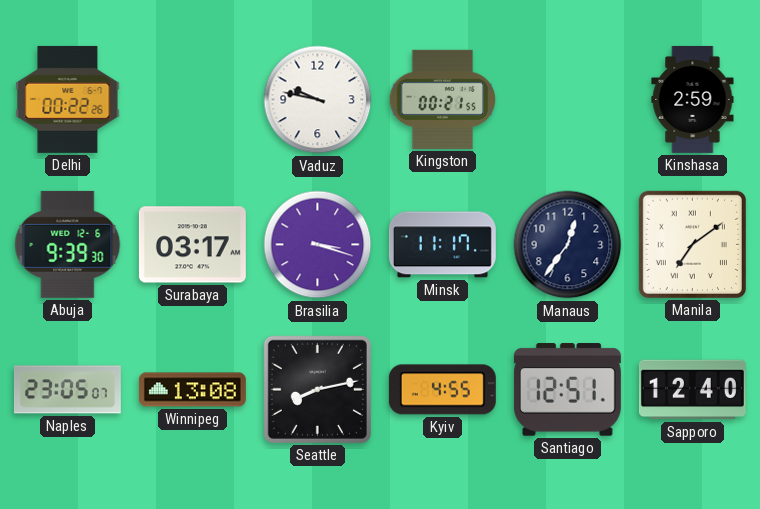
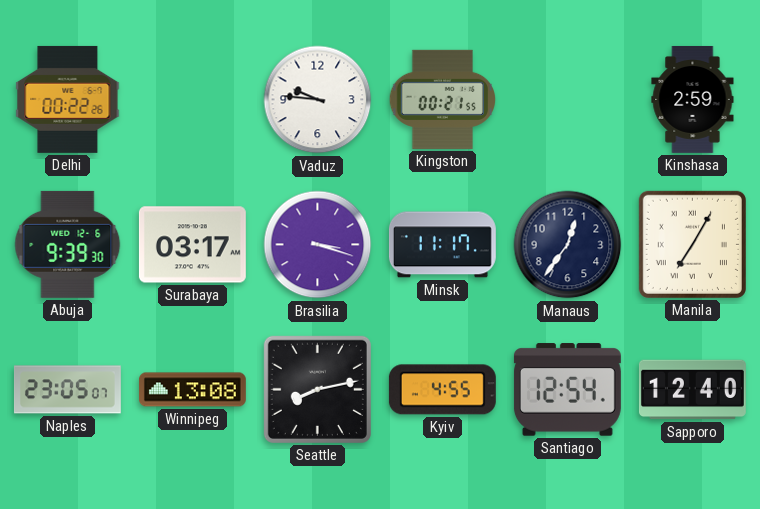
Vaduz: 9:47 -> 9:46 (318, 100)
Manila: 7:09 -> 7:05 (692, 244)
Santiago: 12:51 -> 12:54 (567, 390)
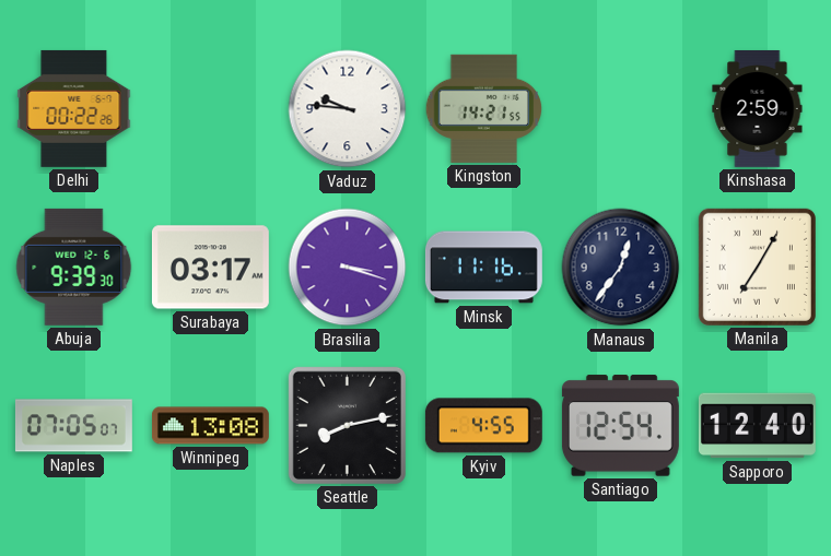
Kingston: 00:21 -> 14:21 (484, 108)
Minsk: 11:17 -> 11:16 (483, 268)
Naples: 23:05 -> 07:05 (73, 426)
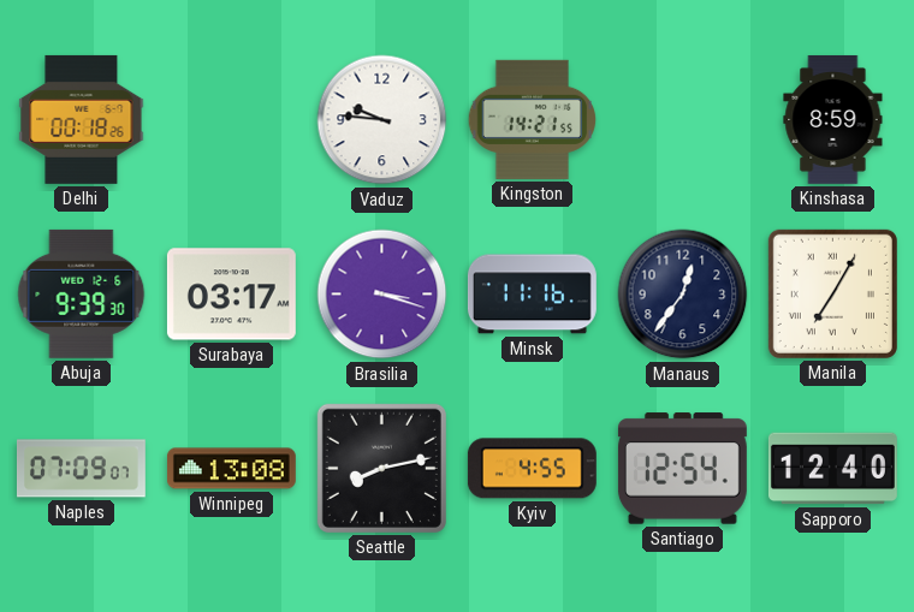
Delhi: 00:22 -> 00:18 (82, 119)
Kinshasa: 2:59 -> 8:59 (833, 119)
Naples: 07:05 -> 07:09 (81, 469)
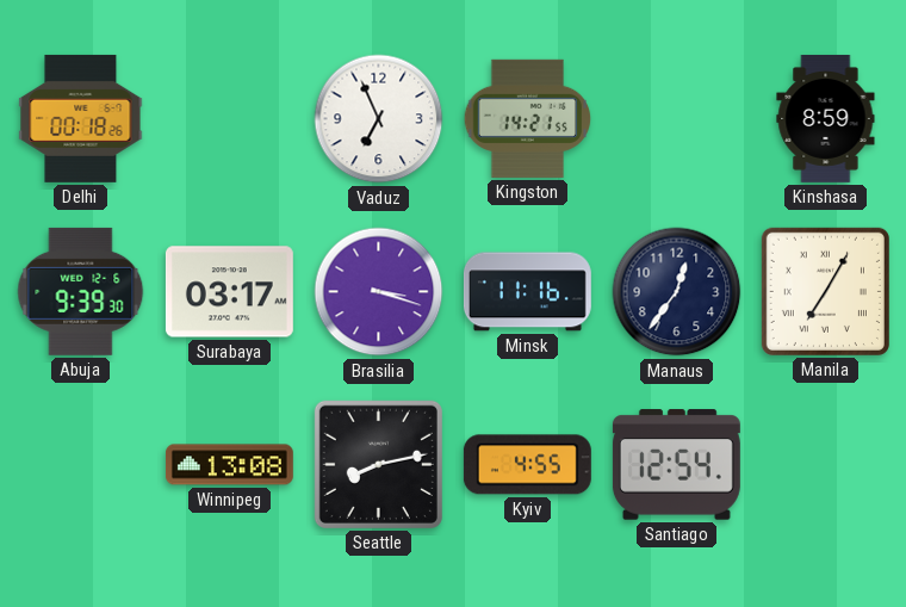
Vaduz: 9:46 -> 6:56 (379, 119)
Naples: 07:09 -> none (81, 469)
Sapporo: 12:40 -> none (832, 469)
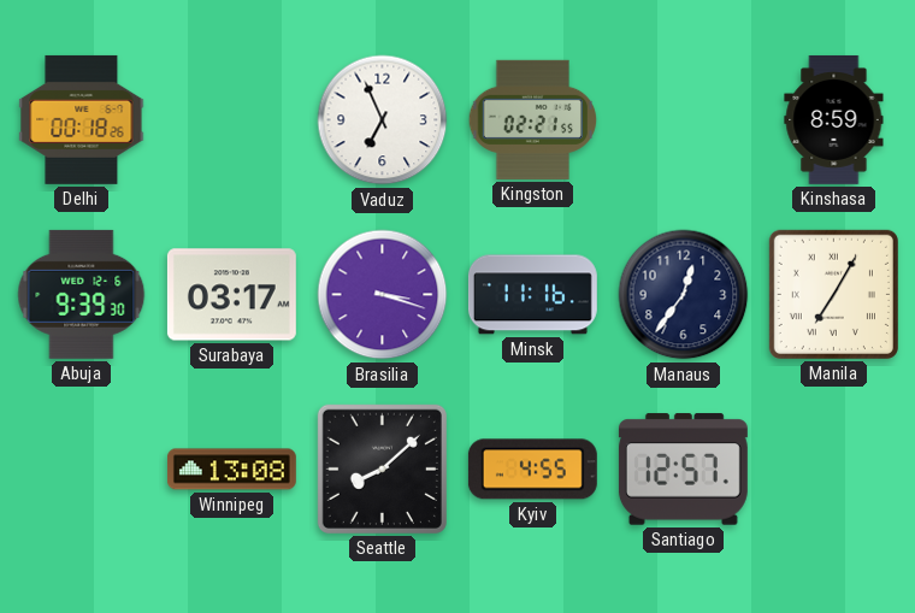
Kingston: 14:21 -> 02:21 (533, 119)
Seattle: 8:13 -> 8:08 (382, 468)
Santiago: 12:54 -> 12:57 (683, 470)
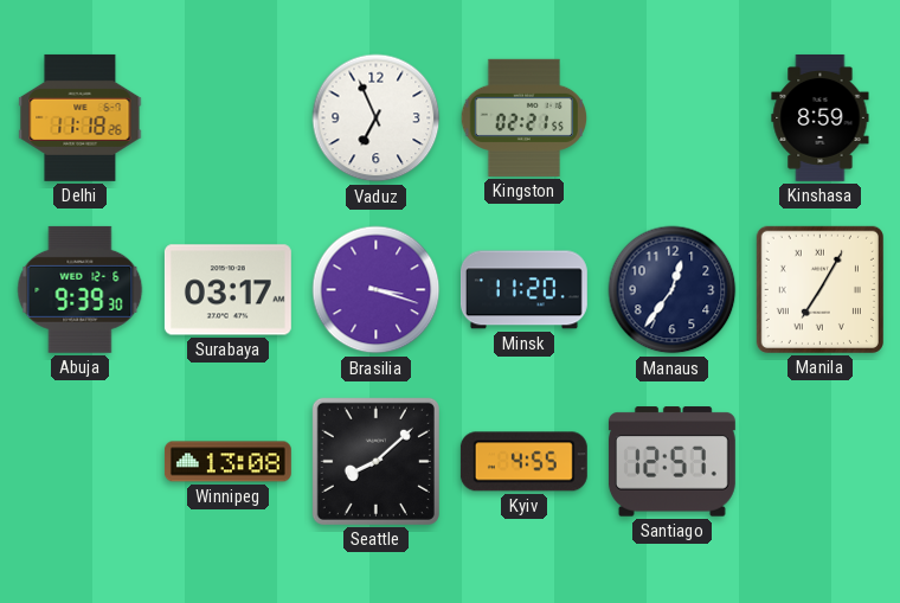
Delhi: 00:18 -> 11:18 (81, 117)
Minsk: 11:16 -> 11:20 (523, 290)
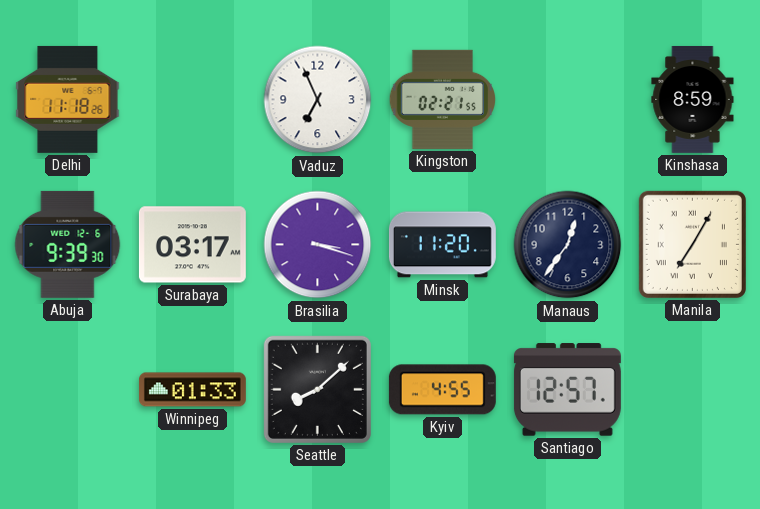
Winnipeg: 13:08 -> 01:33 (192, 390)
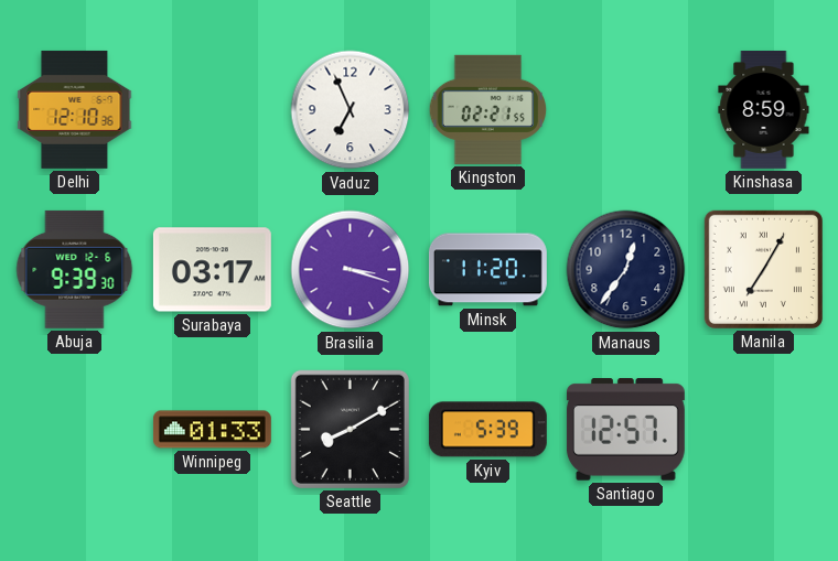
Delhi: 11:18 -> 12:10 (75, 109)
Seattle: 8:08 -> 8:10 (350, 429)
Kyiv: 4:55 -> 5:39 (487, 430)
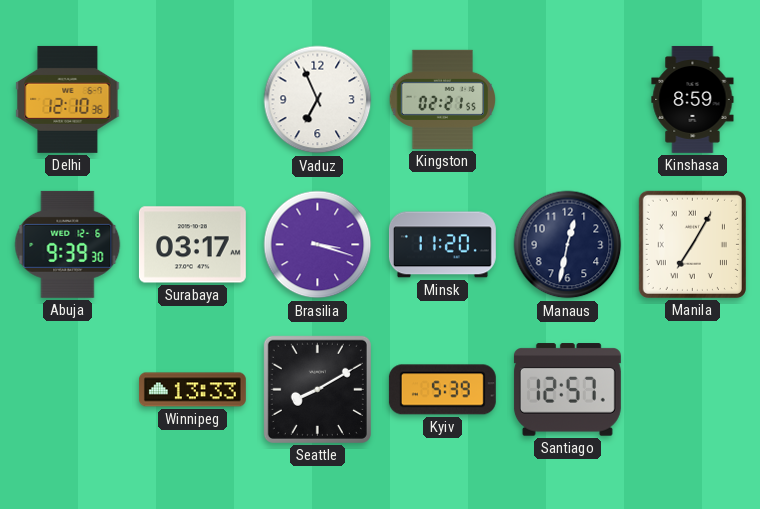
Manaus: 12:36 -> 12:32 (568, 245)
Winnipeg: 01:33 -> 13:33 (192, 390)
